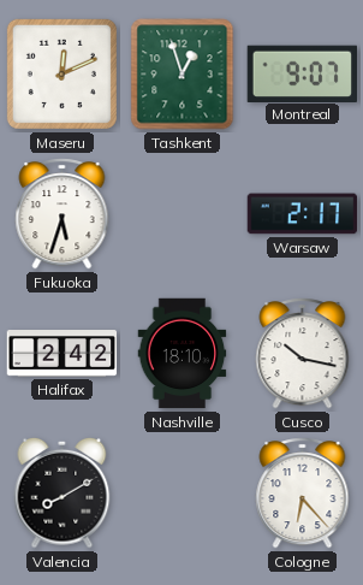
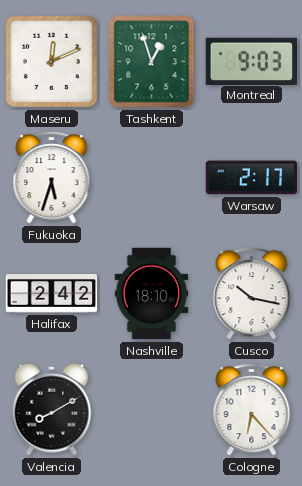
Montreal: 9:07 -> 9:03 (251, 61)
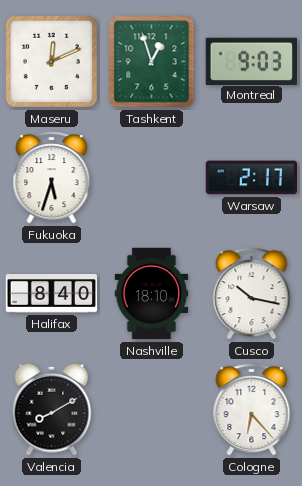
Halifax: 2:42 -> 8:40 (52, 294)
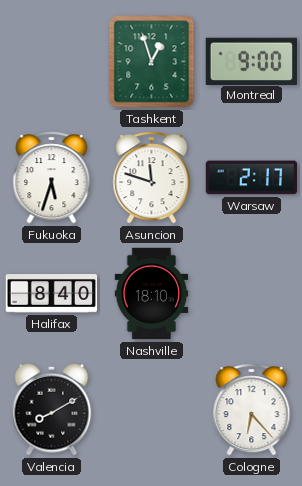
Maseru: 12:11 -> none (51, 61)
Montreal: 9:03 -> 9:00 (251, 61)
Asuncion: none -> 11:48 (152, 178)
Cusco: 10:17 -> none (252, 294)
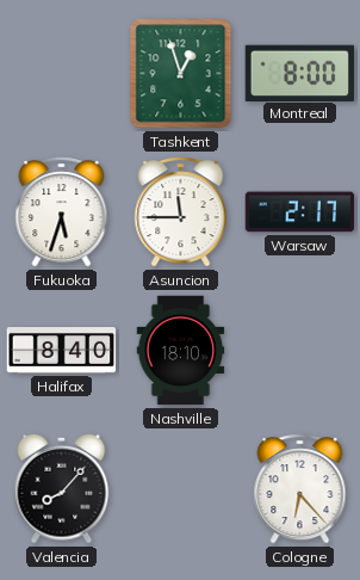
Montreal: 9:00 -> 8:00 (299, 73)
Asuncion: 11:48 -> 11:45 (181, 212)
Valencia: 8:10 -> 8:07 (62, 488)
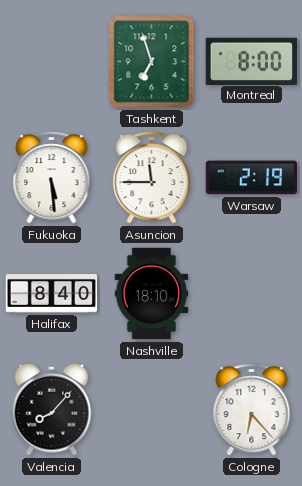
Tashkent: 12:57 -> 6:57 (152, 62)
Fukuoka: 5:33 -> 5:29 (52, 178)
Warsaw: 2:17 -> 2:19 (252, 178)
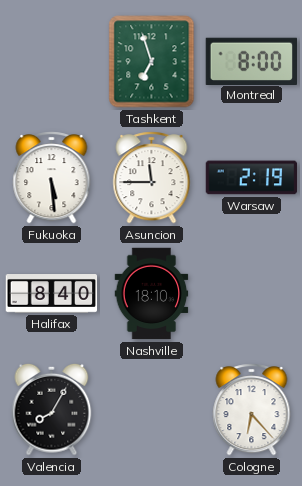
Valencia: 8:07 -> 8:05 (52, 409)
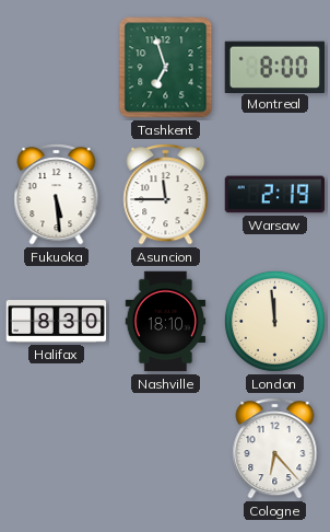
Halifax: 8:40 -> 8:30 (57, 322)
London: none -> 11:59 (274, 321)
Valencia: 8:05 -> none (52, 409)
